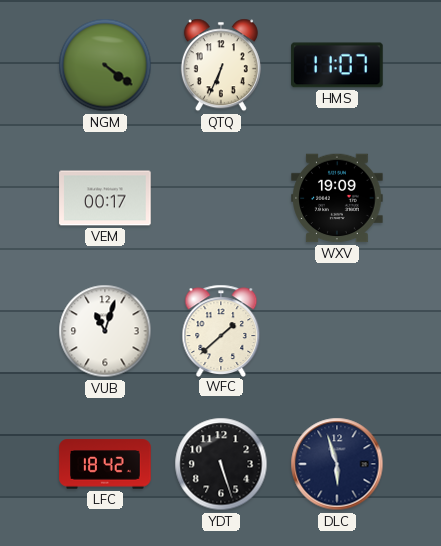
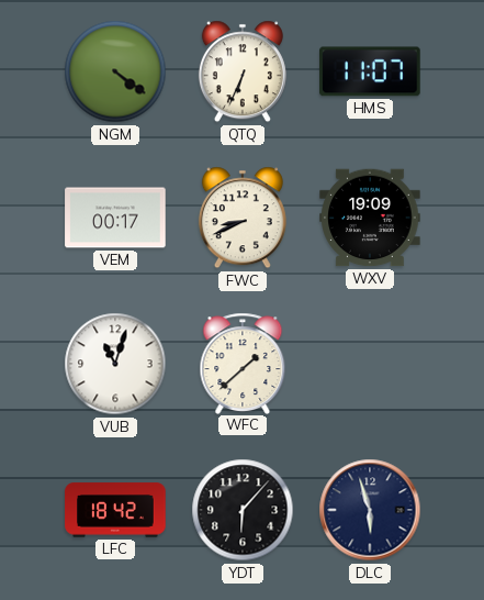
FWC: none -> 8:41 (243, 218)
YDT: 5:27 -> 6:07 (243, 510)
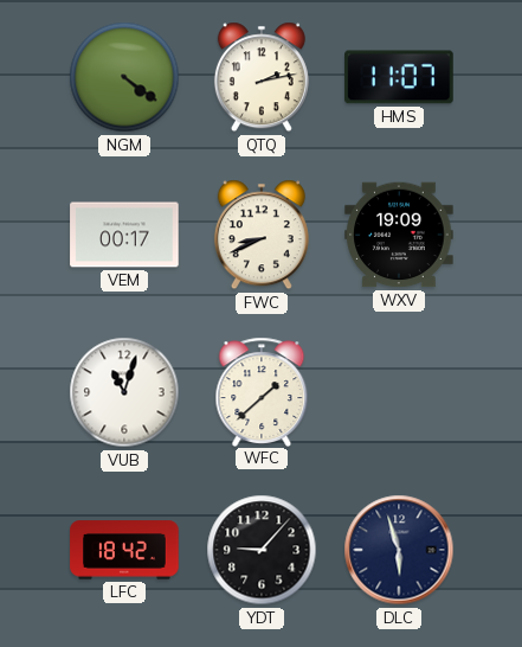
QTQ: 6:34 -> 2:13 (262, 77)
YDT: 6:07 -> 9:07 (262, 550)
